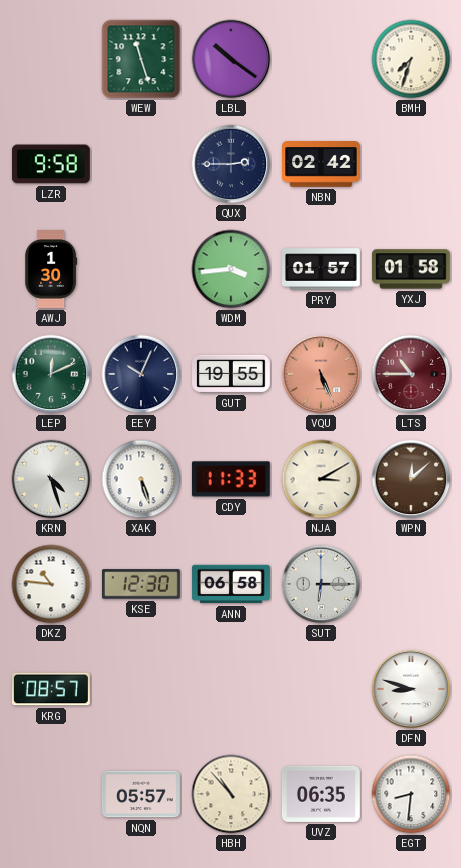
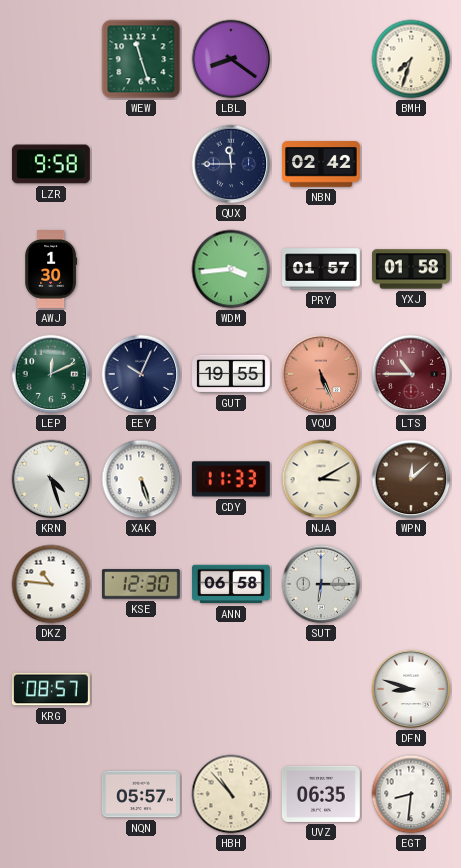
LBL: 10:21 -> 8:21 (231, 59)
QUX: 2:45 -> 11:45 (231, 164)
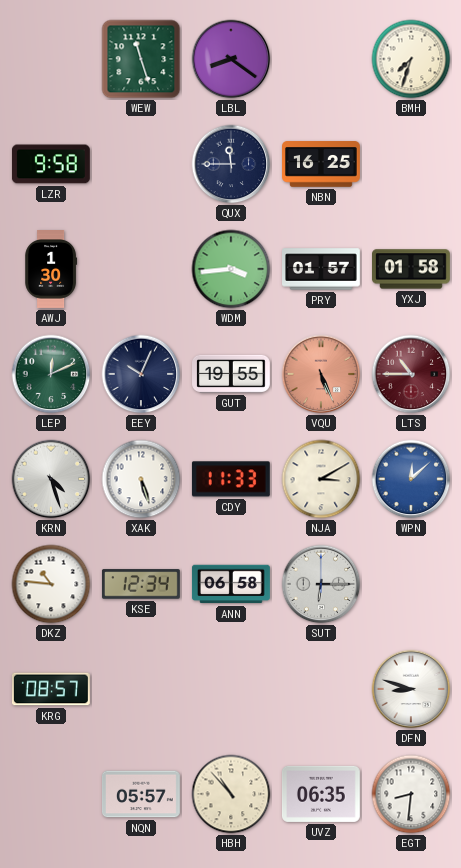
NBN: 02:42 -> 16:25 (322, 164)
WPN dial: brown -> blue (411, 479)
KSE: 12:30 -> 12:34 (141, 584)
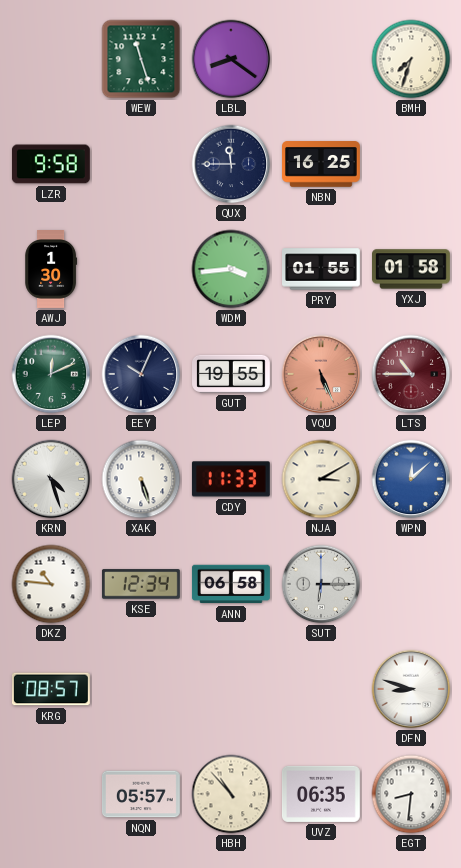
PRY: 01:57 -> 01:55 (322, 269)
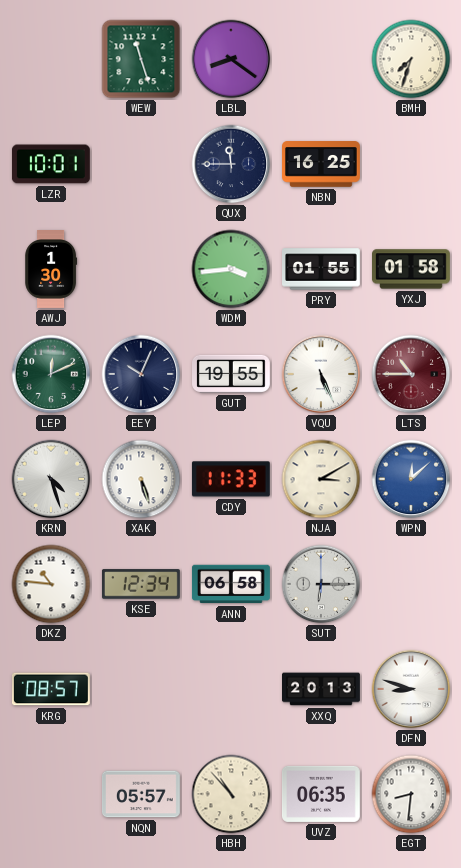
LZR: 9:58 -> 10:01 (51, 164)
VQU dial: salmon -> white (321, 374)
XXQ: none -> 20:13 (322, 689)
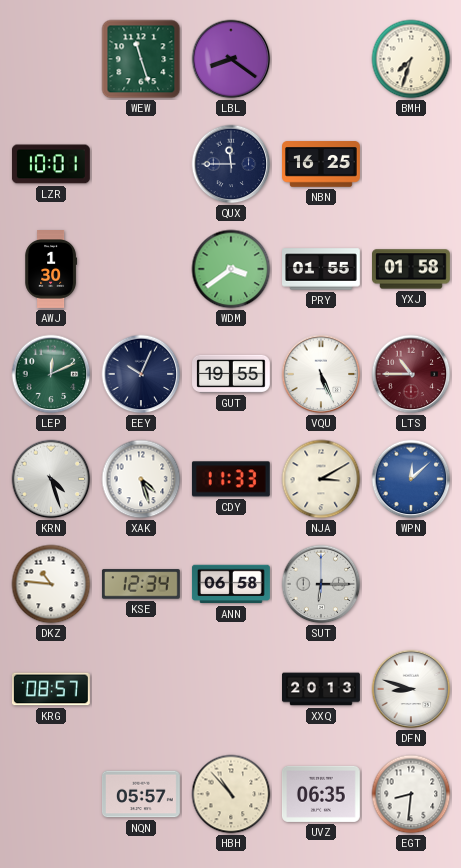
WDM: 3:44 -> 3:39 (231, 269)
XAK: 5:27 -> 4:27 (141, 479)
